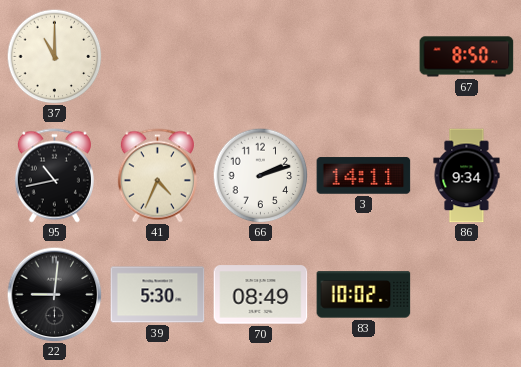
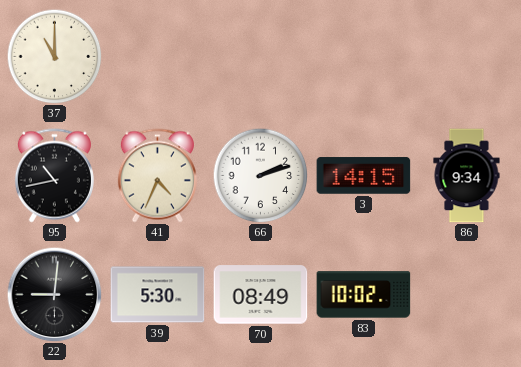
67: 8:50 -> none (467, 57)
3: 14:11 -> 14:15 (364, 176)
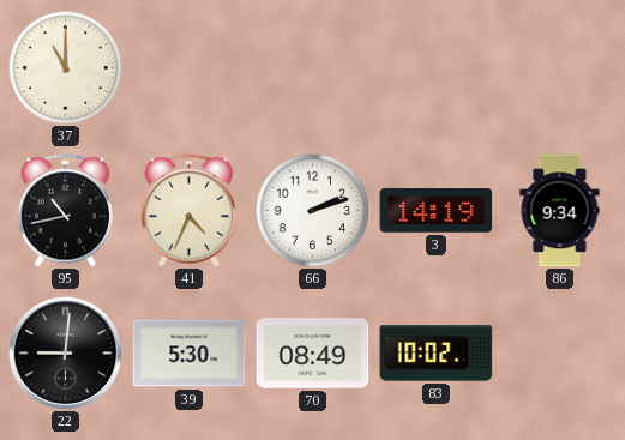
3: 14:15 -> 14:19 (437, 211)
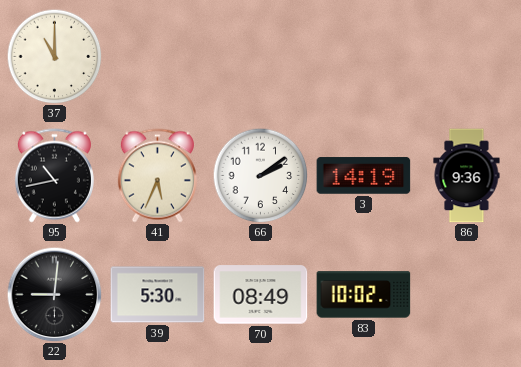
41: 4:34 -> 5:34 (157, 176)
66: 2:12 -> 2:09 (260, 175)
86: 9:34 -> 9:36 (467, 176)
